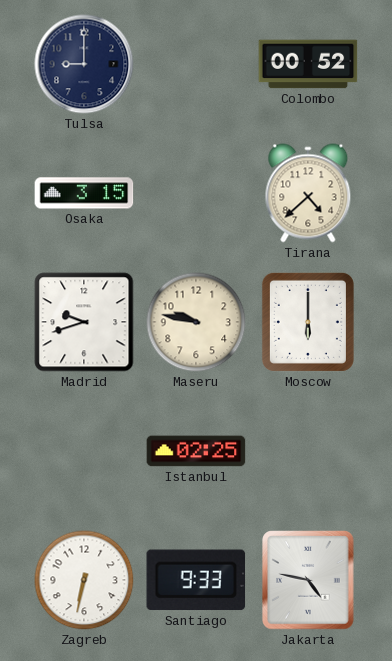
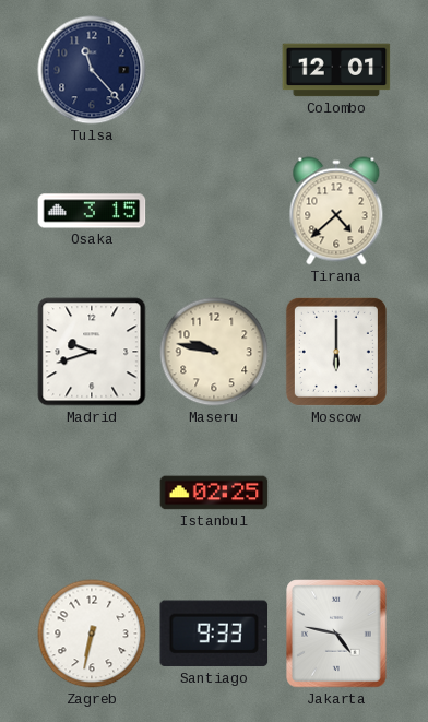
Tulsa: 9:00 -> 11:23 (92, 70)
Colombo: 00:52 -> 12:01 (336, 70)
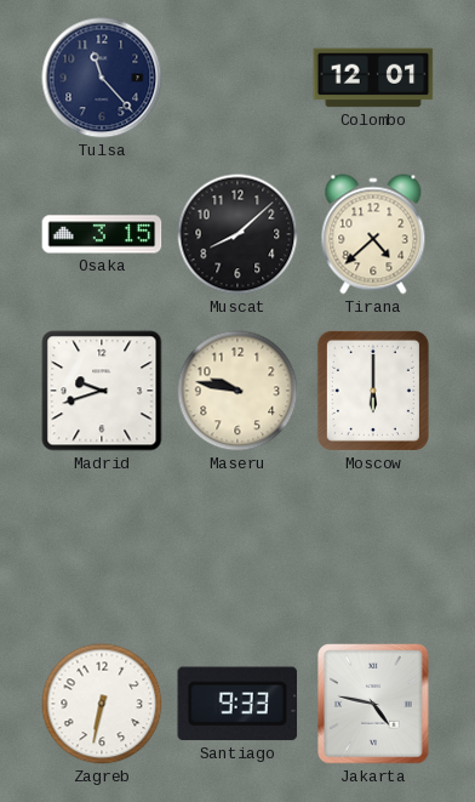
Muscat: none -> 8:08 (237, 234)
Istanbul: 02:25 -> none (214, 493)
